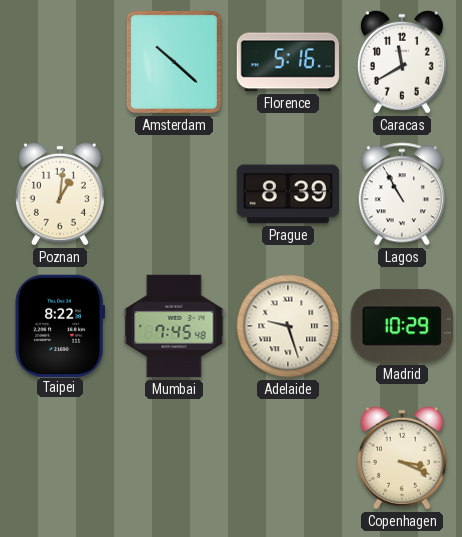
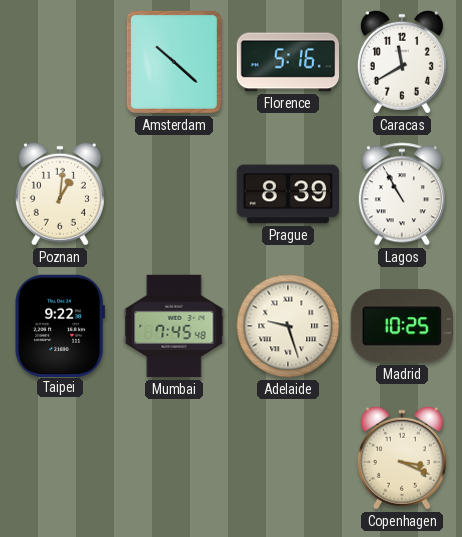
Taipei: 8:22 -> 9:22 (60, 325)
Madrid: 10:29 -> 10:25 (402, 326)
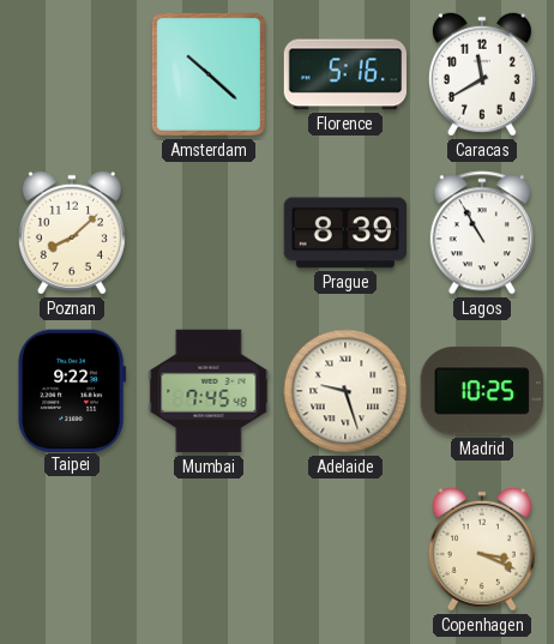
Poznan: 1:01 -> 8:08 (72, 233)
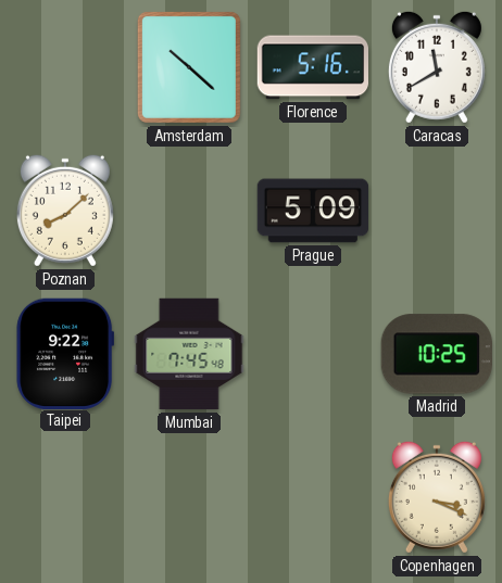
Prague: 8:39 -> 5:09 (313, 211)
Lagos: 10:55 -> none (482, 233)
Adelaide: 9:27 -> none (345, 391)
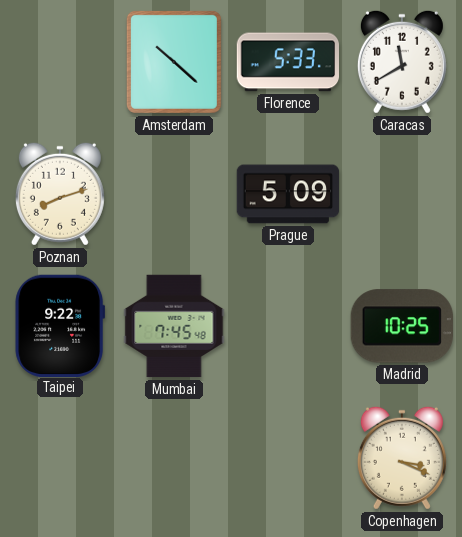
Florence: 5:16 -> 5:33 (288, 62)
Poznan: 8:08 -> 8:12 (60, 194)
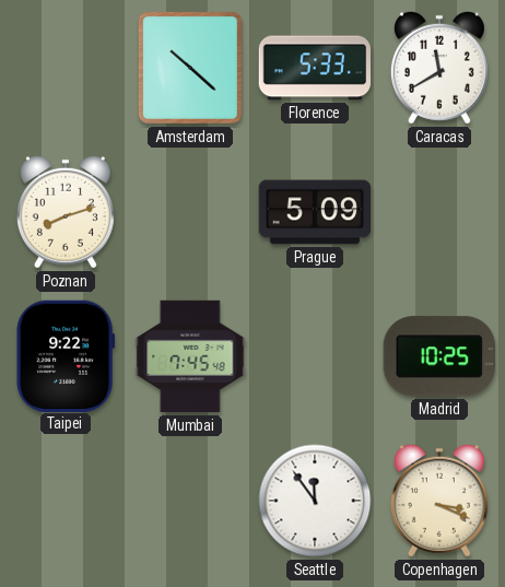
Seattle: none -> 11:54 (315, 501)
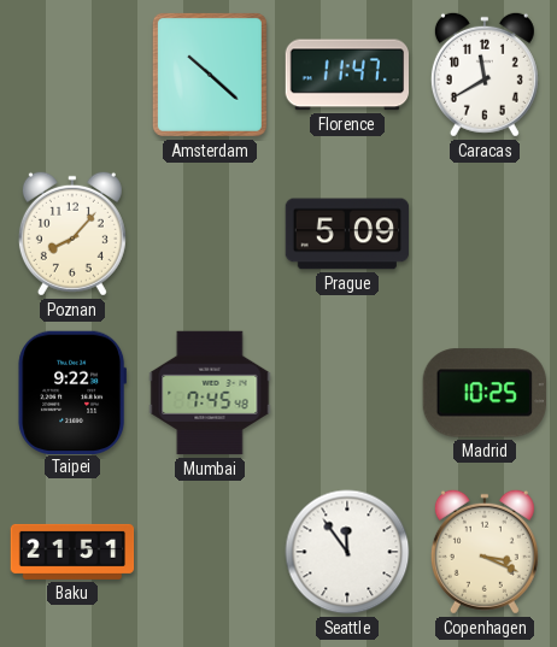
Florence: 5:33 -> 11:47 (347, 75)
Poznan: 8:12 -> 8:07 (72, 234)
Baku: none -> 21:51 (72, 552)
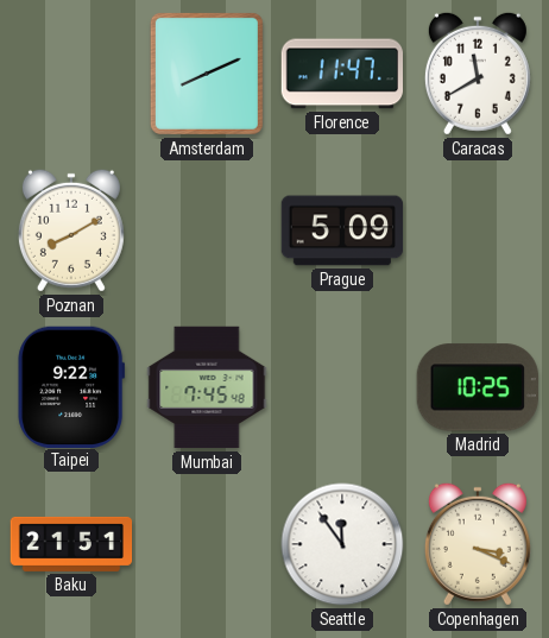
Amsterdam: 10:22 -> 8:11 (207, 74)
Poznan: 8:07 -> 8:10 (71, 230)
